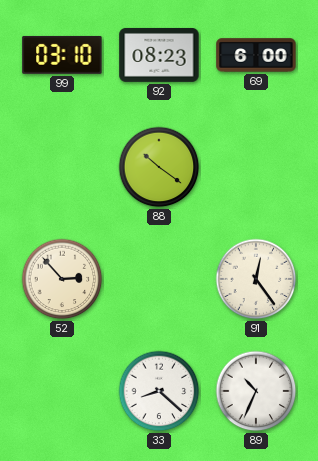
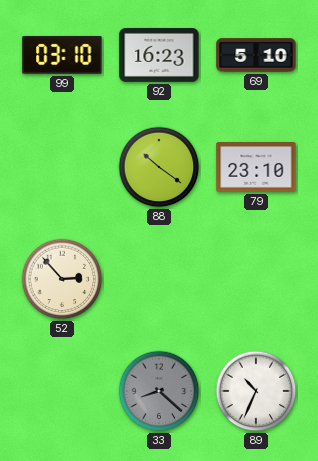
92: 08:23 -> 16:23 (159, 55)
69: 6:00 -> 5:10 (256, 55)
79: none -> 23:10 (256, 168)
91: 12:24 -> none (256, 279)
33 dial: white -> grey (159, 391)
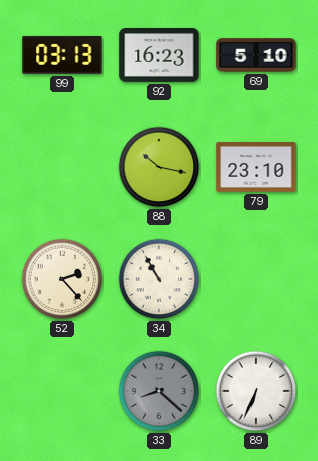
99: 03:10 -> 03:13 (62, 55)
88: 10:21 -> 10:17 (159, 167)
52: 2:53 -> 2:23 (62, 279)
34: none -> 10:55 (159, 279)
89: 10:34 -> 6:34 (256, 391)
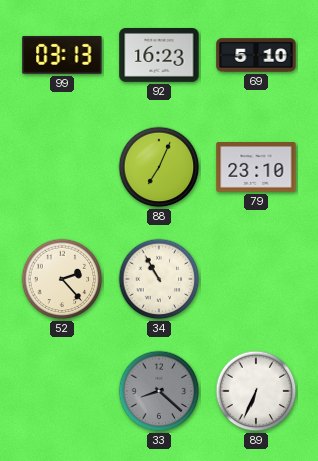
88: 10:17 -> 7:04 (159, 167)
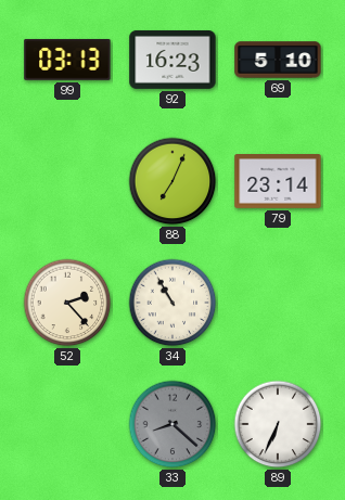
79: 23:10 -> 23:14 (278, 182)
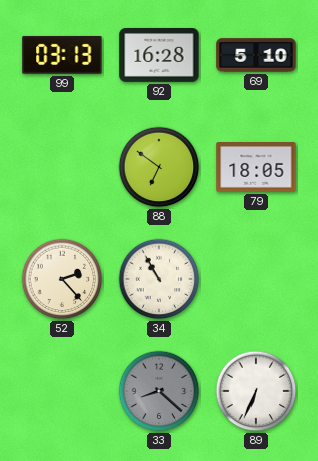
92: 16:23 -> 16:28 (159, 55)
88: 7:04 -> 6:51 (159, 167)
79: 23:14 -> 18:05 (256, 168)
